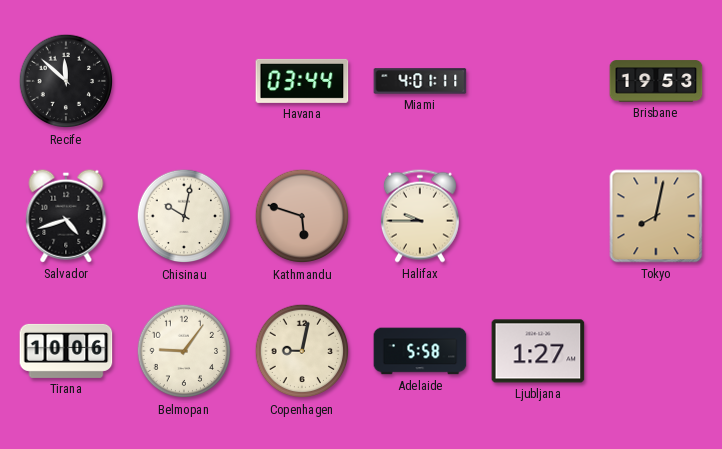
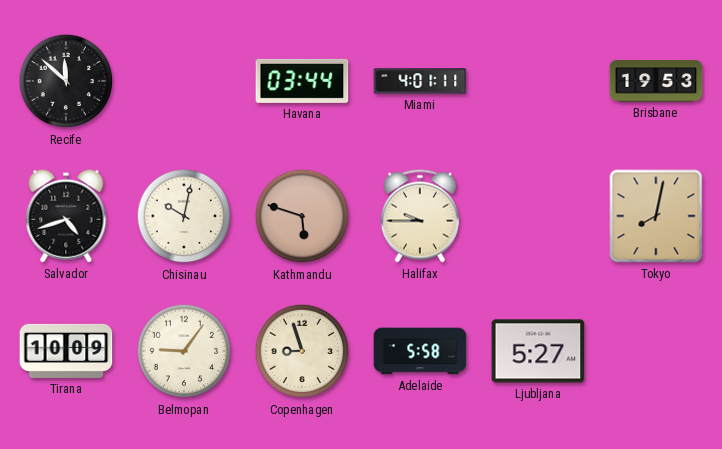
Tirana: 10:06 -> 10:09 (66, 351)
Copenhagen: 9:02 -> 8:57 (302, 351)
Ljubljana: 1:27 -> 5:27 (538, 351)
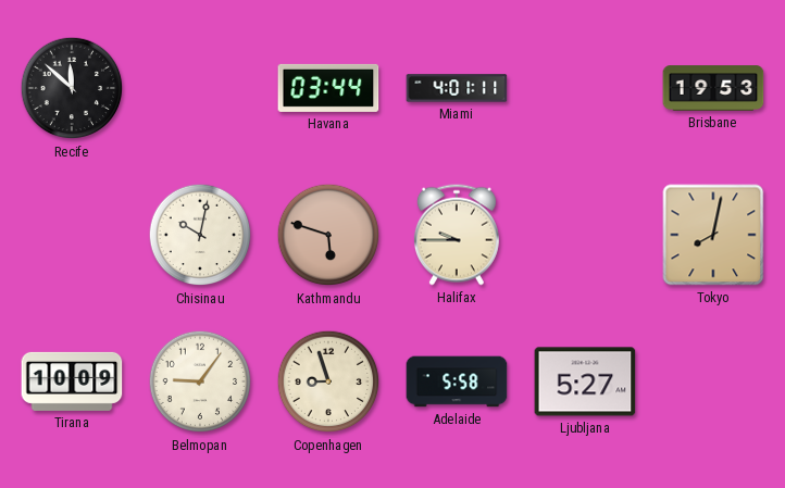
Salvador: 4:42 -> none (66, 216)
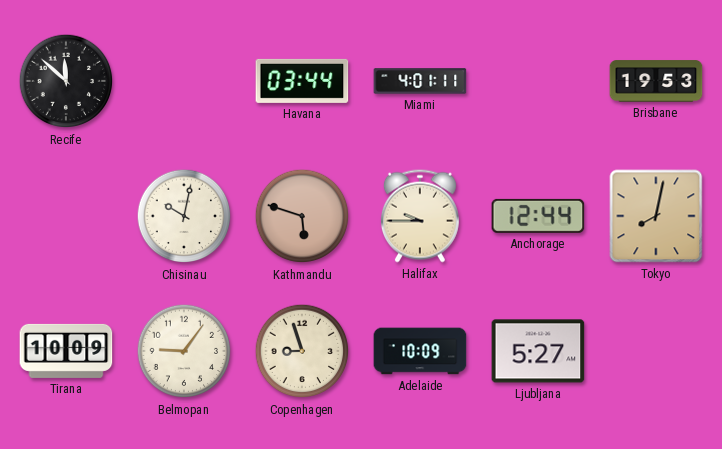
Anchorage: none -> 12:44 (538, 216)
Adelaide: 5:58 -> 10:09 (420, 351)
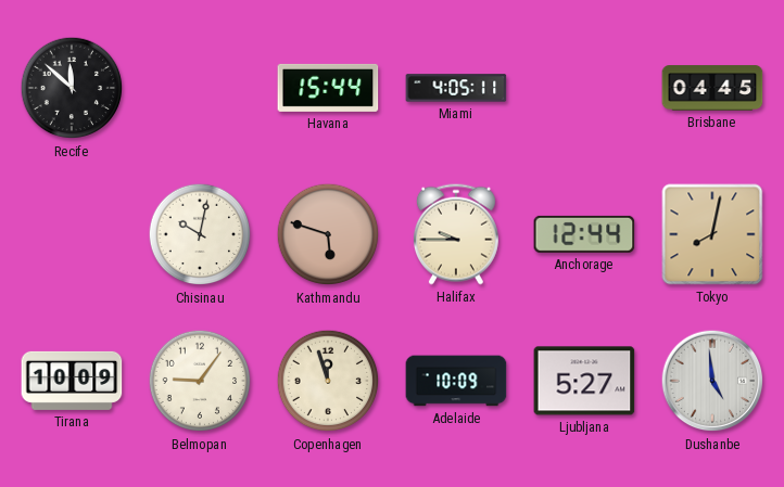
Havana: 03:44 -> 15:44 (328, 88)
Miami: 4:01 -> 4:05 (456, 88)
Brisbane: 19:53 -> 04:45 (712, 88)
Copenhagen: 8:57 -> 11:57 (328, 381)
Dushanbe: none -> 4:59 (712, 381)
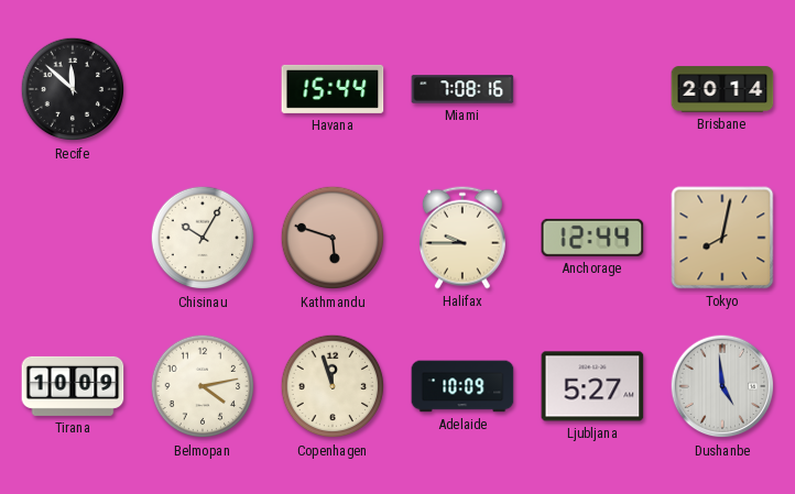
Miami: 4:05 -> 7:08 (462, 89)
Brisbane: 04:45 -> 20:14 (722, 89)
Chisinau: 10:02 -> 10:05 (203, 238)
Belmopan: 9:06 -> 4:13 (203, 386)
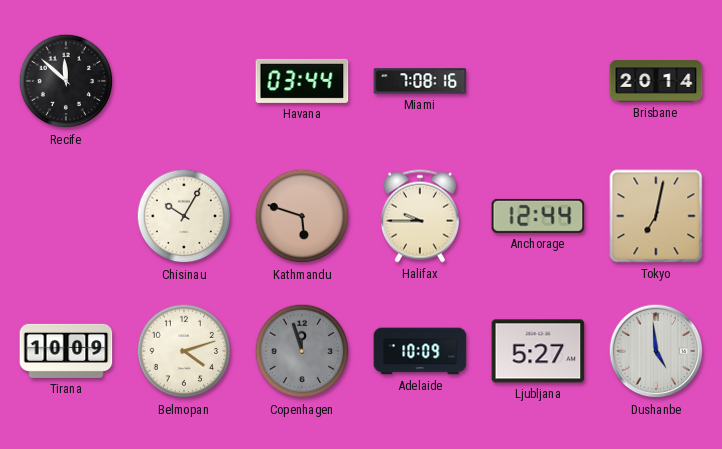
Havana: 15:44 -> 03:44 (302, 81)
Tokyo: 8:02 -> 7:02 (656, 216)
Belmopan: 4:13 -> 4:12 (184, 351)
Copenhagen dial: cream -> grey (302, 351)
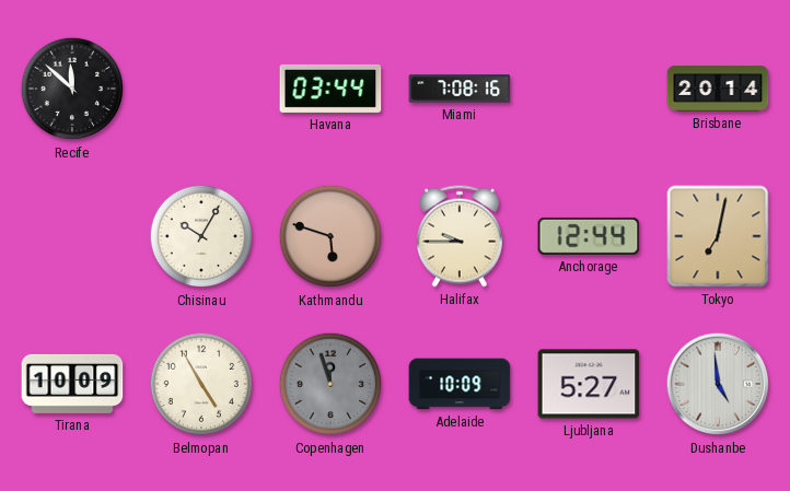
Belmopan: 4:12 -> 4:55 (201, 384)
